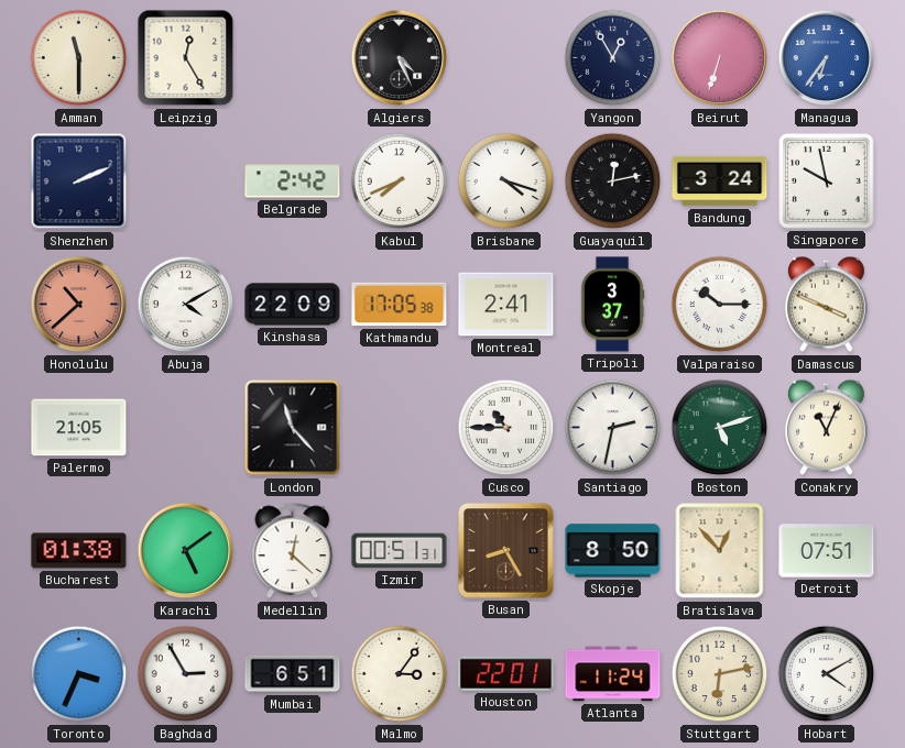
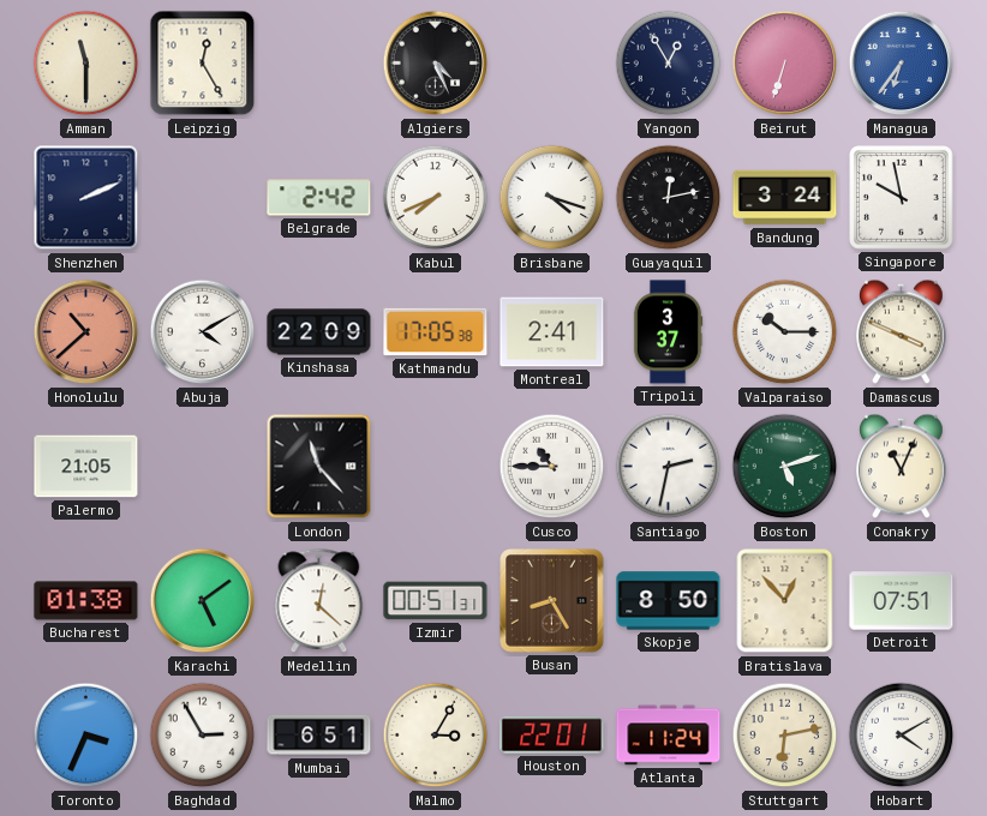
Malmo: 3:06 -> 3:05 (436, 736)
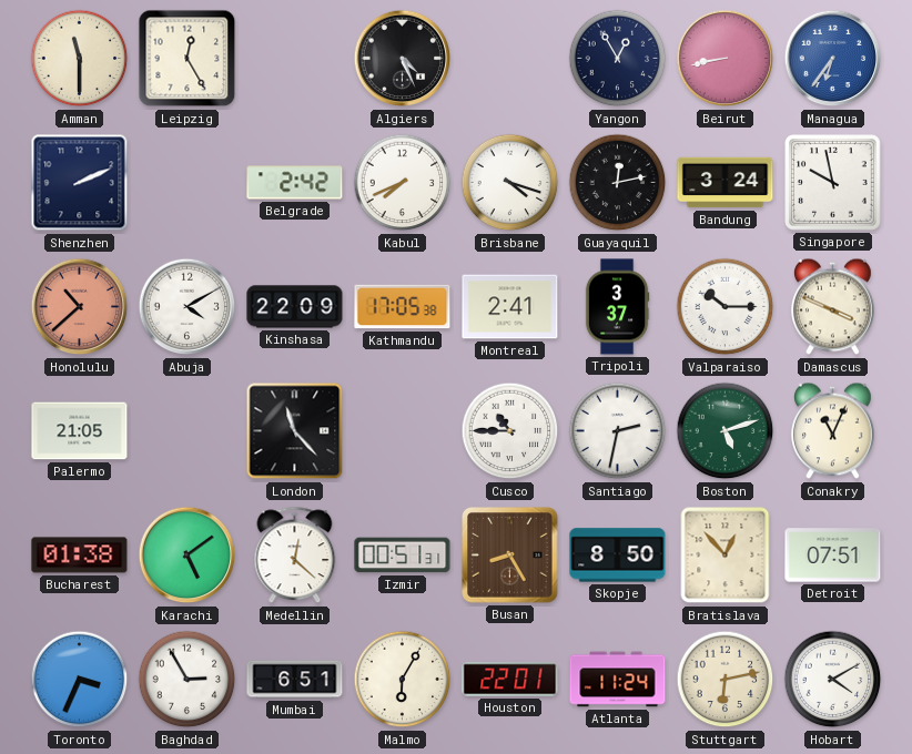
Beirut: 6:33 -> 8:43 (726, 59)
Malmo: 3:05 -> 6:05 (403, 680)
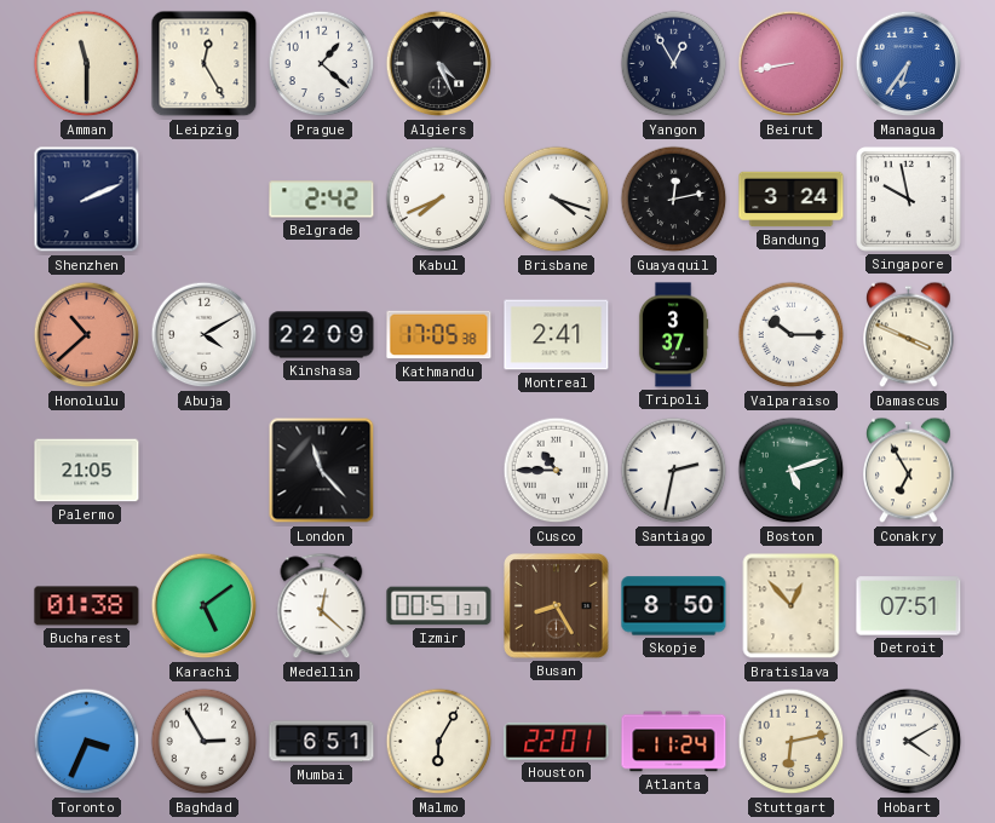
Prague: none -> 1:22 (322, 64)
Conakry: 11:04 -> 6:55 (909, 471)
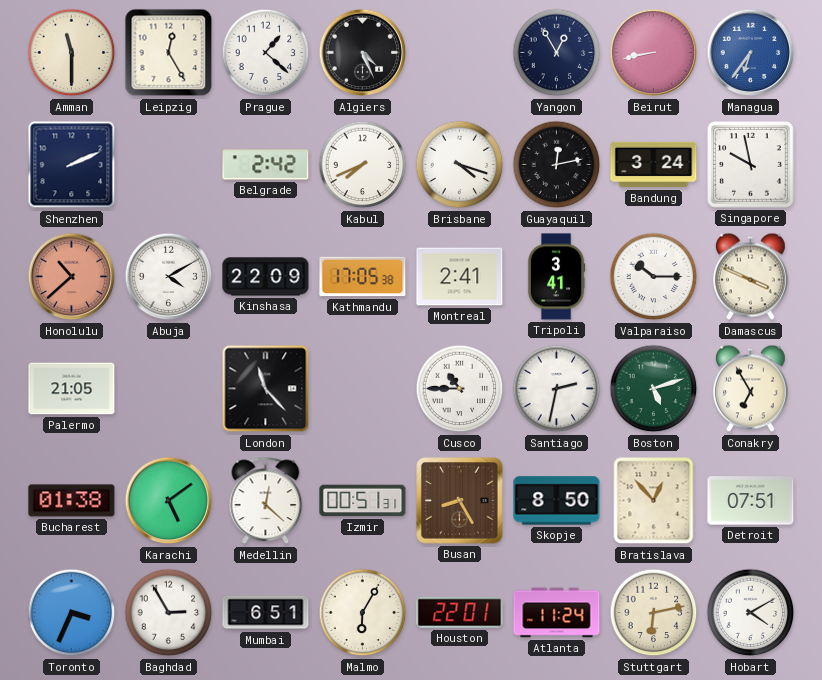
Tripoli: 3:37 -> 3:41 (556, 277)
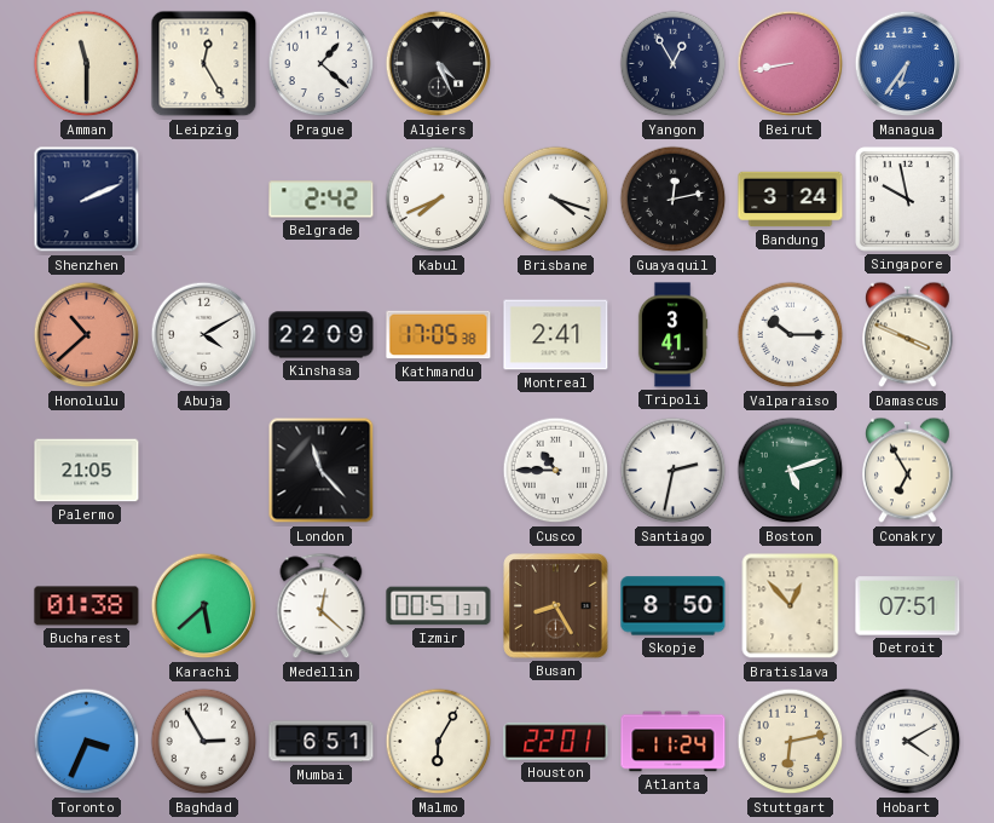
Karachi: 5:09 -> 5:38 (204, 606)
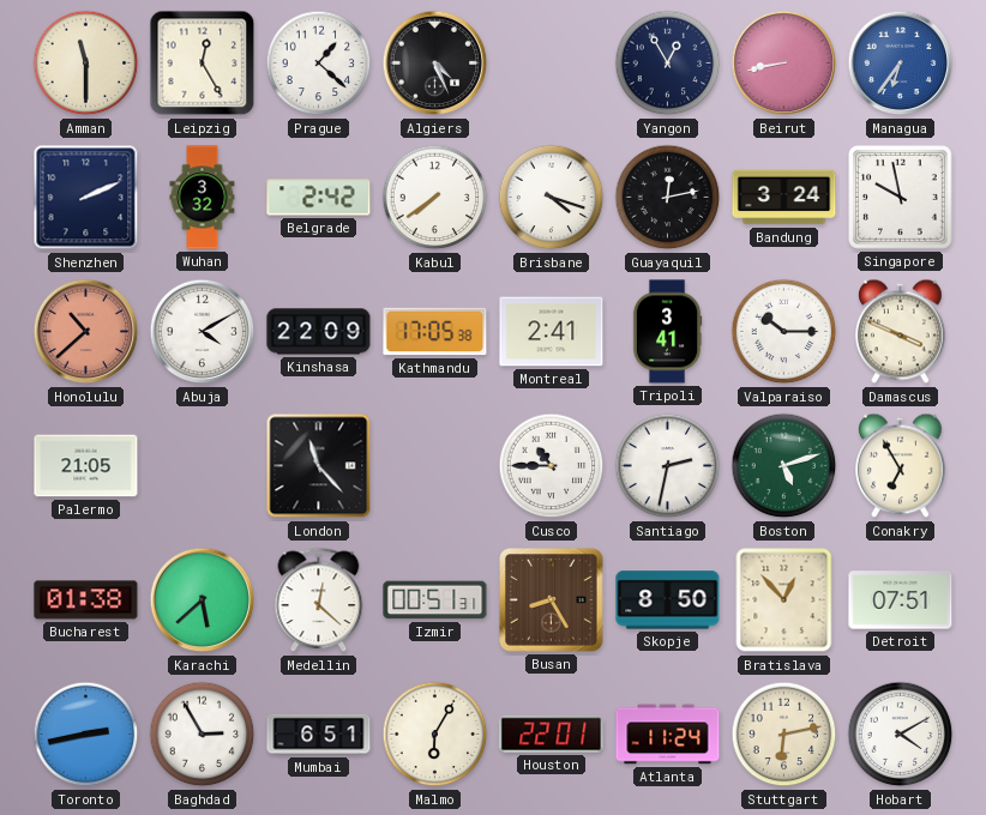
Wuhan: none -> 3:32 (203, 198)
Kabul: 7:41 -> 7:39 (435, 198)
Toronto: 3:34 -> 2:43 (86, 735)
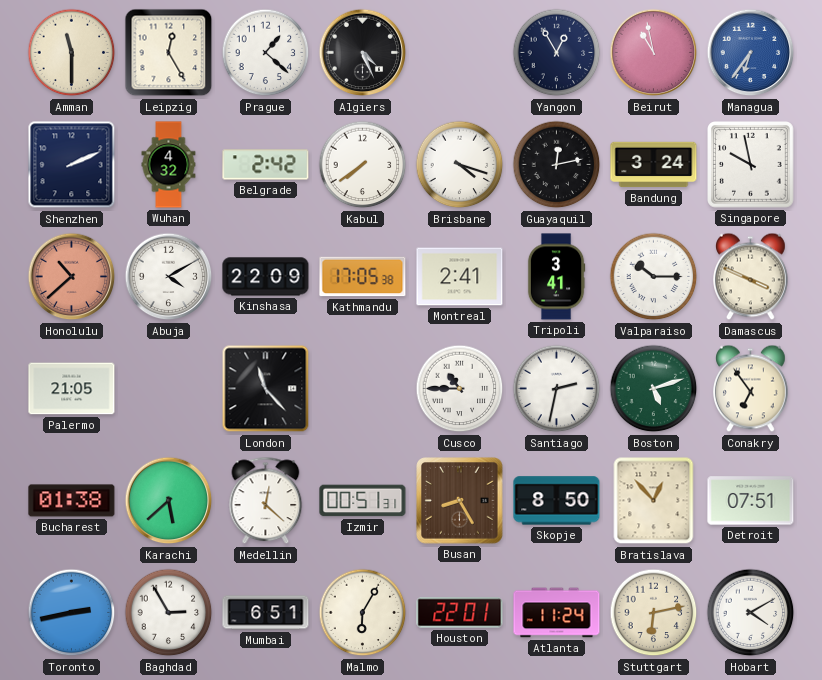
Beirut: 8:43 -> 10:58 (654, 53)
Wuhan: 3:32 -> 4:32 (169, 165)
Conakry: 6:55 -> 6:54 (751, 389)
